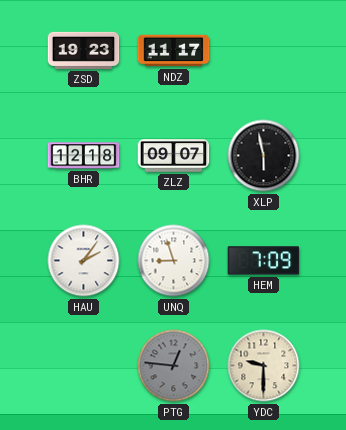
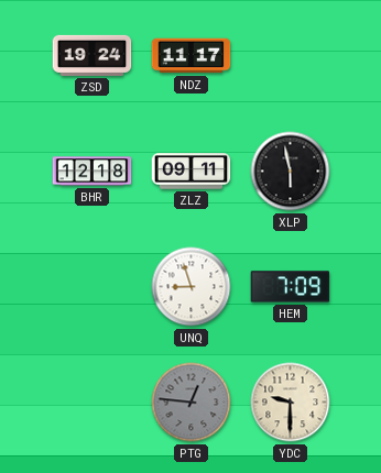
ZSD: 19:23 -> 19:24 (92, 55)
ZLZ: 09:07 -> 09:11 (192, 172)
HAU: 2:06 -> none (84, 261)
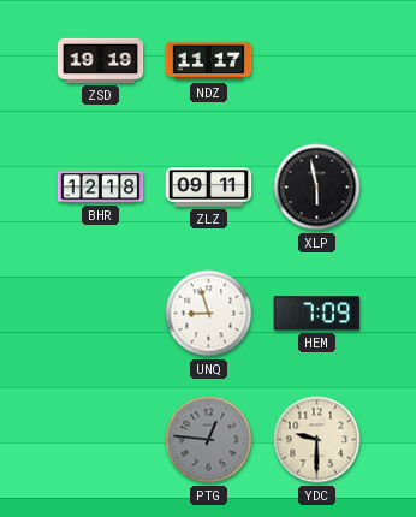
ZSD: 19:24 -> 19:19 (101, 60)
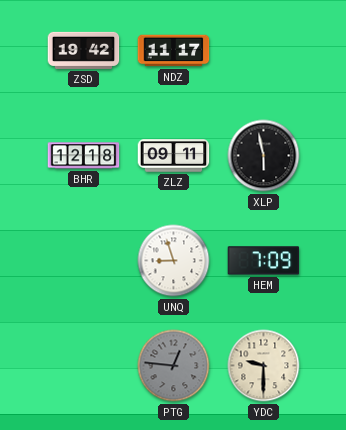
ZSD: 19:19 -> 19:42 (84, 50)
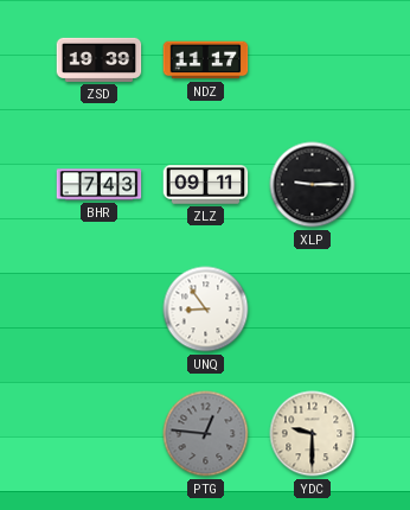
ZSD: 19:42 -> 19:39 (100, 59)
BHR: 12:18 -> 7:43 (100, 185)
XLP: 5:58 -> 9:15 (313, 185)
UNQ: 8:57 -> 8:54 (206, 310)
HEM: 7:09 -> none (264, 261)
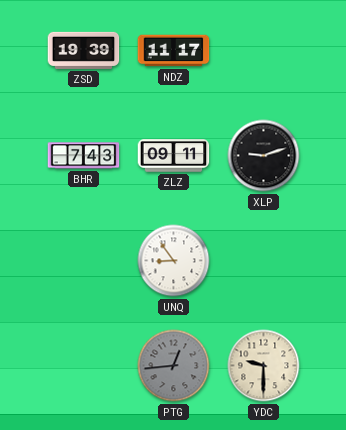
XLP: 9:15 -> 9:12 (264, 156)
PTG: 12:46 -> 12:44 (174, 366)
